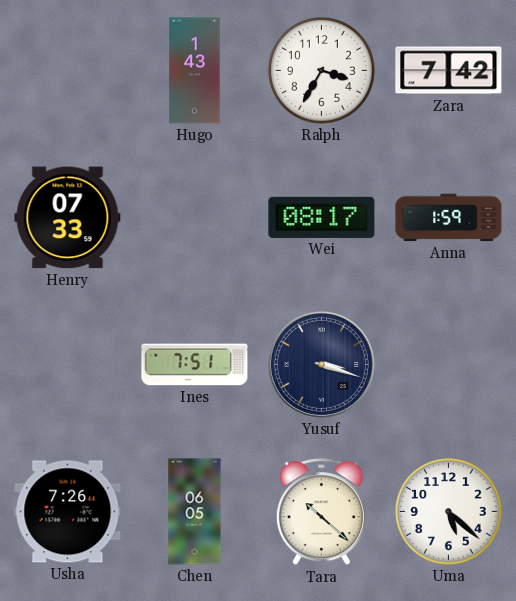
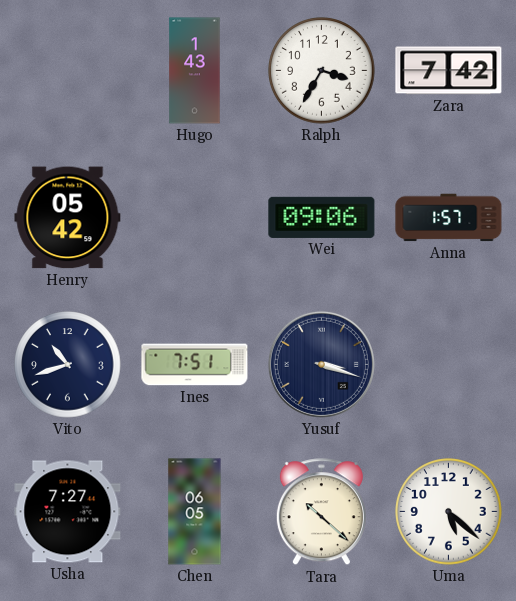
Henry: 07:33 -> 05:42 (68, 218)
Wei: 08:17 -> 09:06 (322, 217)
Anna: 1:59 -> 1:57 (449, 218)
Vito: none -> 10:42 (68, 365)
Usha: 7:26 -> 7:27 (68, 512)
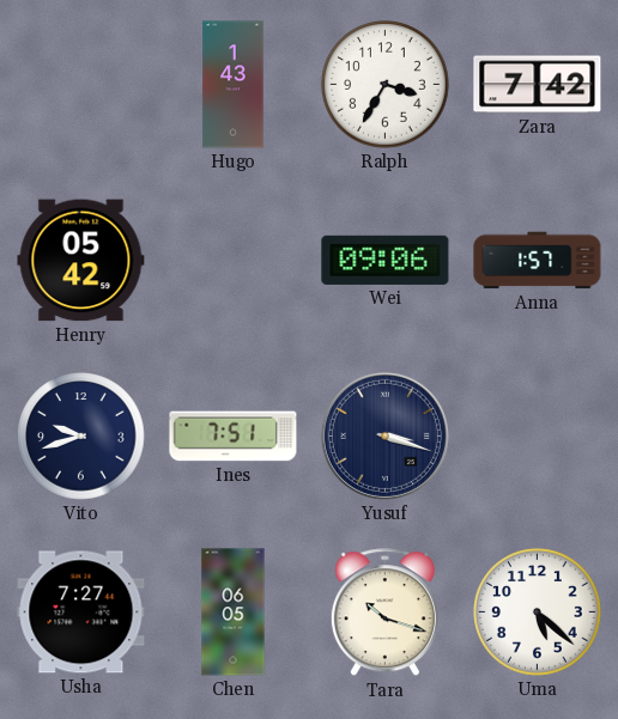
Vito: 10:42 -> 9:42 (81, 437)
Tara: 10:22 -> 10:18 (384, 613)
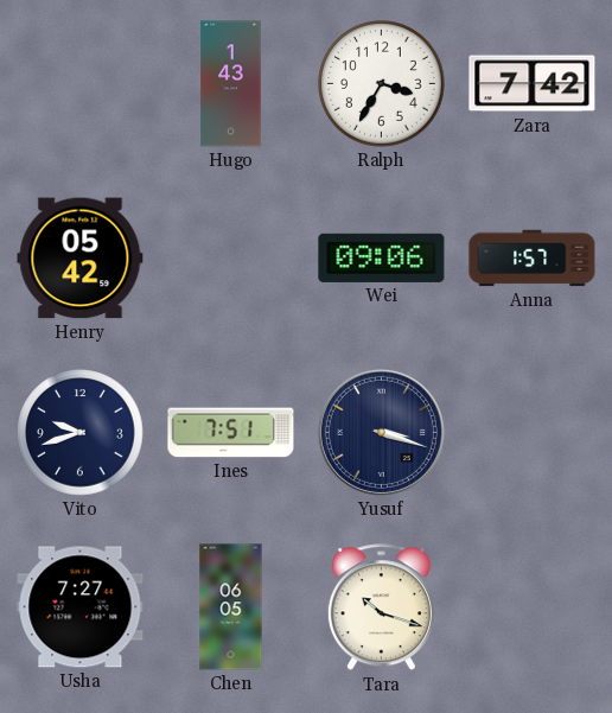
Uma: 5:22 -> none (538, 613)
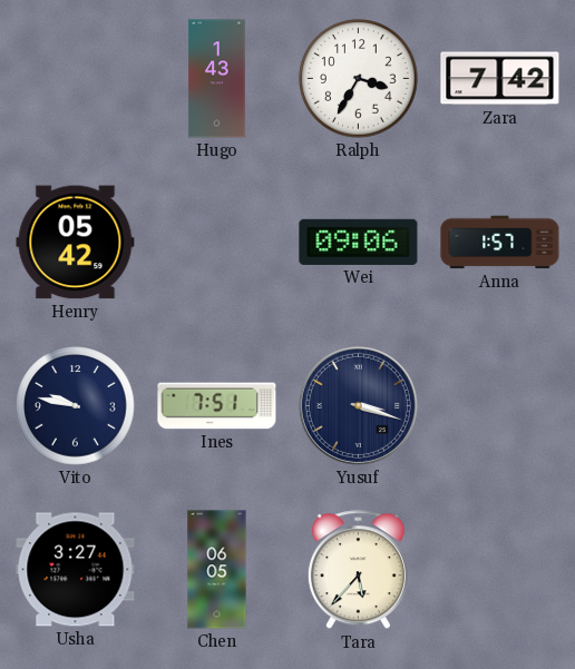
Vito: 9:42 -> 9:47 (76, 406)
Usha: 7:27 -> 3:27 (76, 570)
Tara: 10:18 -> 5:37 (358, 570)
